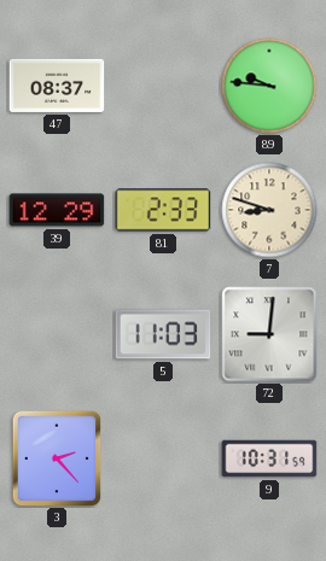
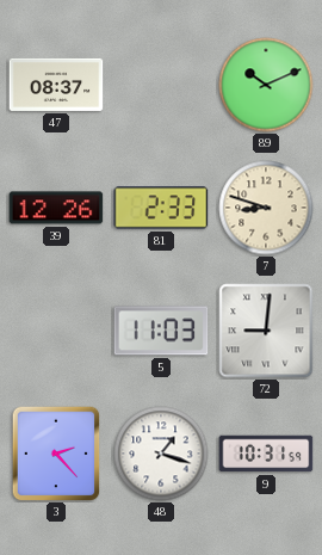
89: 9:46 -> 10:11 (266, 85)
39: 12:29 -> 12:26 (56, 208)
48: none -> 1:18 (161, 454)
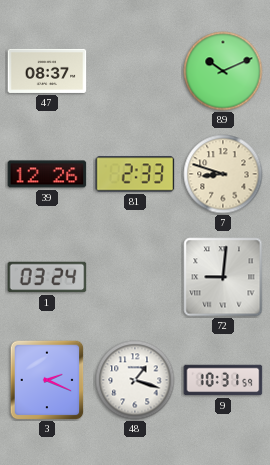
1: none -> 03:24 (47, 277)
5: 11:03 -> none (161, 331)
3: 2:23 -> 2:19 (47, 380)
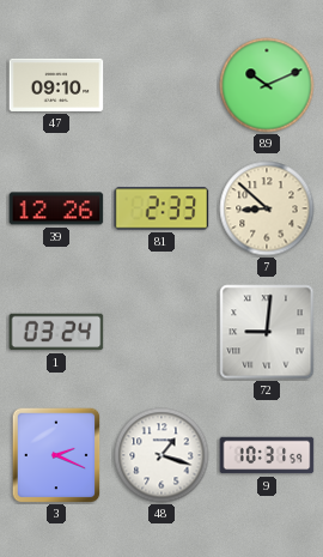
47: 08:37 -> 09:10 (56, 85)
7: 8:48 -> 8:52 (267, 208)
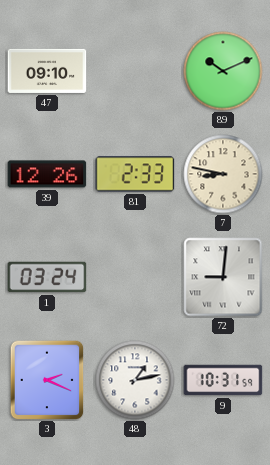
7: 8:52 -> 8:47 (223, 174)
48: 1:18 -> 1:13 (135, 380)
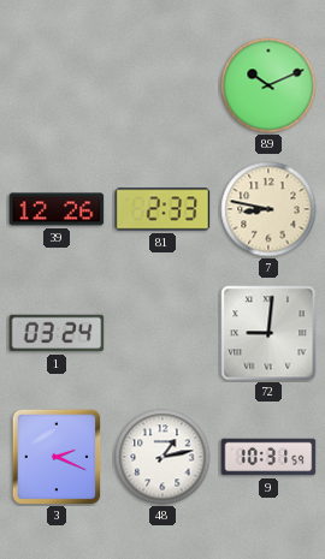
47: 09:10 -> none (47, 71)
